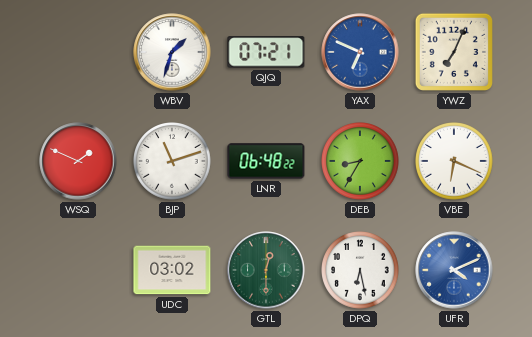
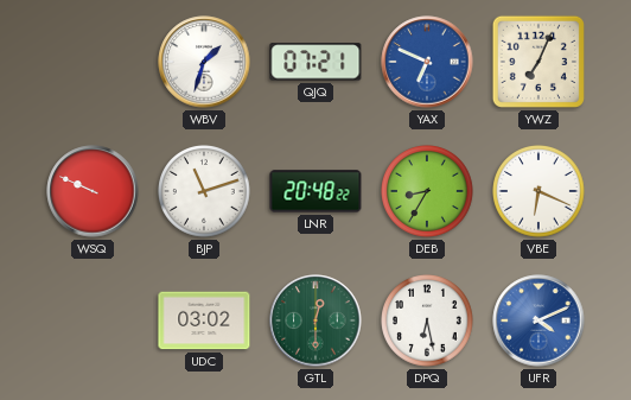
WSQ: 1:49 -> 9:49 (93, 191)
LNR: 06:48 -> 20:48 (315, 191)
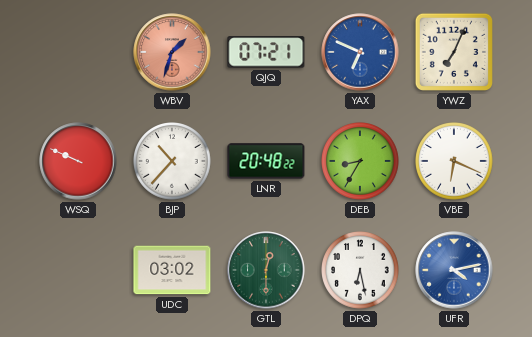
WBV dial: white -> salmon (172, 52)
BJP: 11:12 -> 10:37 (173, 162)
UFR: 4:11 -> 4:13 (454, 270)
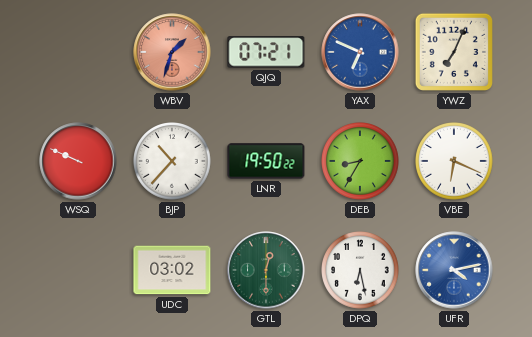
LNR: 20:48 -> 19:50 (266, 161)
